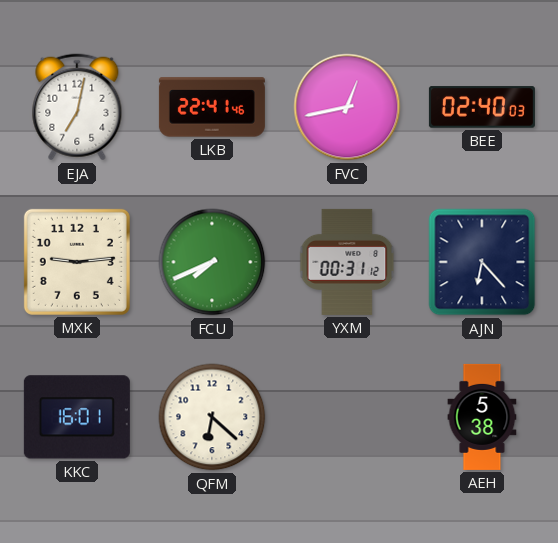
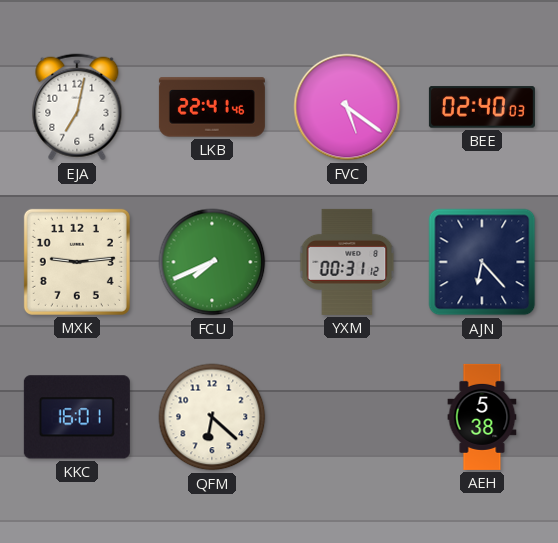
FVC: 12:43 -> 5:21 (347, 107)
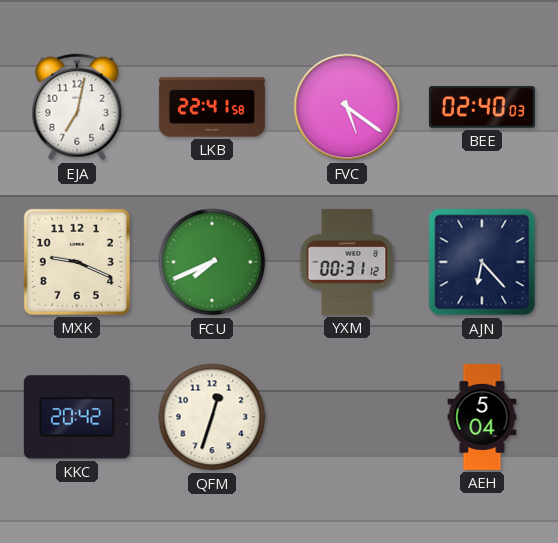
LKB: 22:41:46 -> 22:41:58 (212, 107)
MXK: 9:14 -> 9:19 (77, 262)
KKC: 16:01 -> 20:42 (77, 417)
QFM: 6:22 -> 12:33 (212, 417)
AEH: 5:38 -> 5:04 (482, 417)
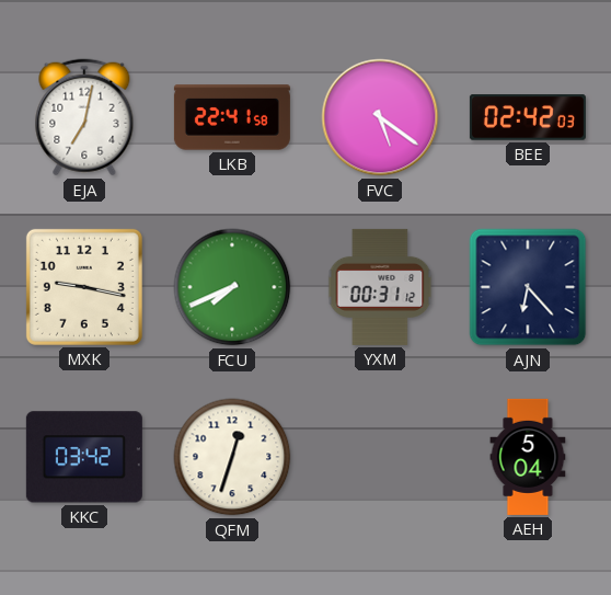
BEE: 02:40 -> 02:42 (528, 117)
MXK: 9:19 -> 9:17 (84, 287)
KKC: 20:42 -> 03:42 (84, 457)
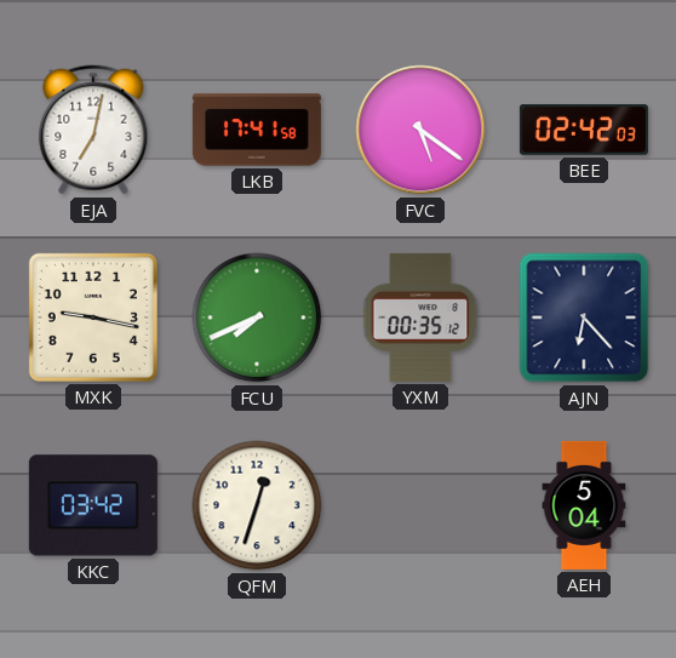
LKB: 22:41 -> 17:41 (257, 130)
YXM: 00:31 -> 00:35 (420, 317)
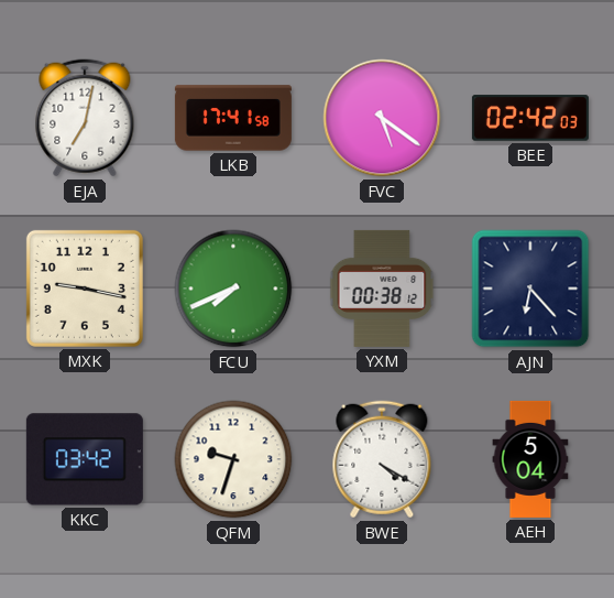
YXM: 00:35 -> 00:38 (382, 289)
QFM: 12:33 -> 9:33 (233, 459)
BWE: none -> 4:20 (382, 459)
